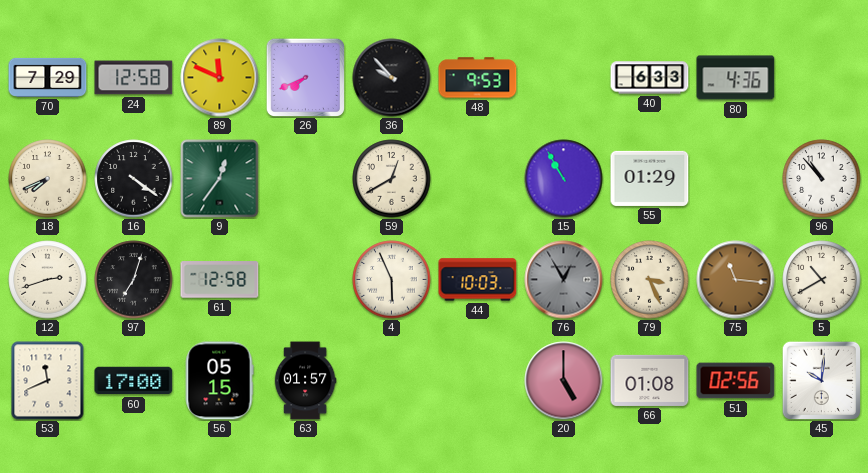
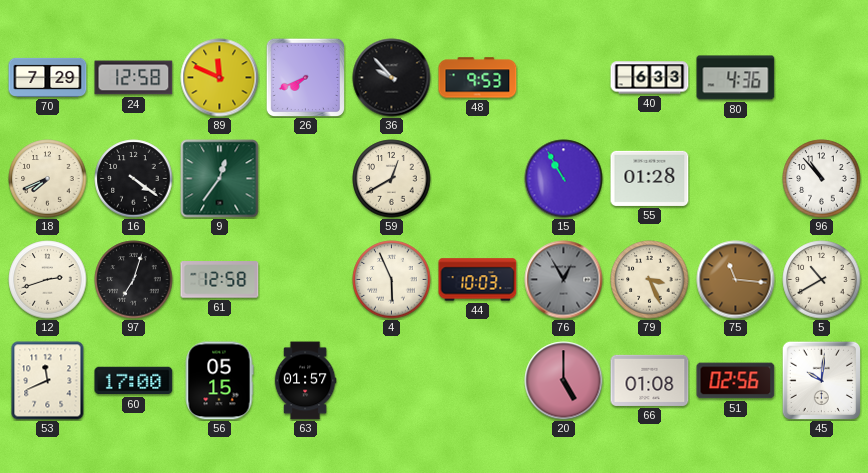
55: 01:29 -> 01:28 (650, 178)
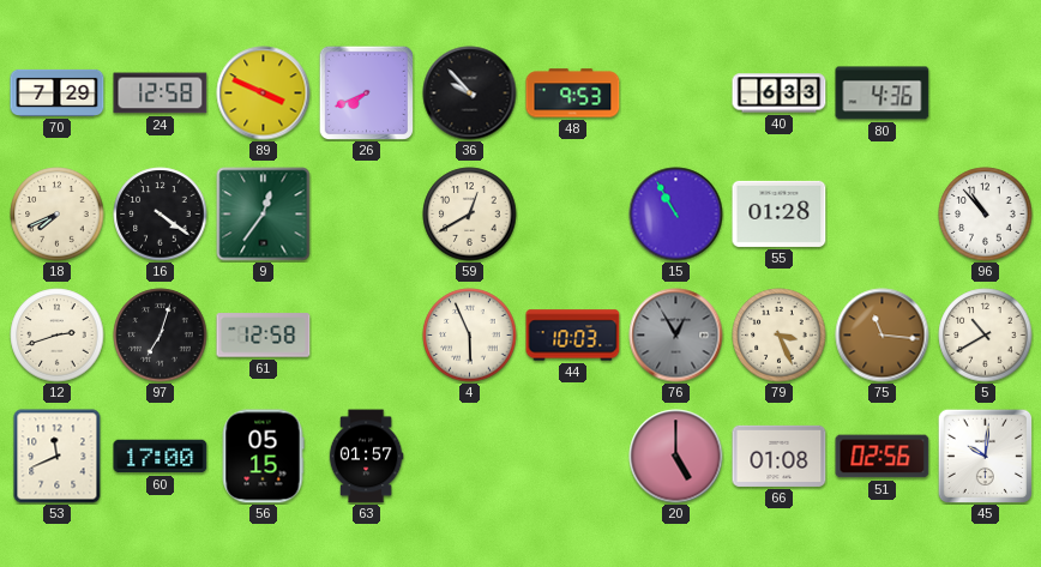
89: 11:49 -> 3:49 (264, 94)
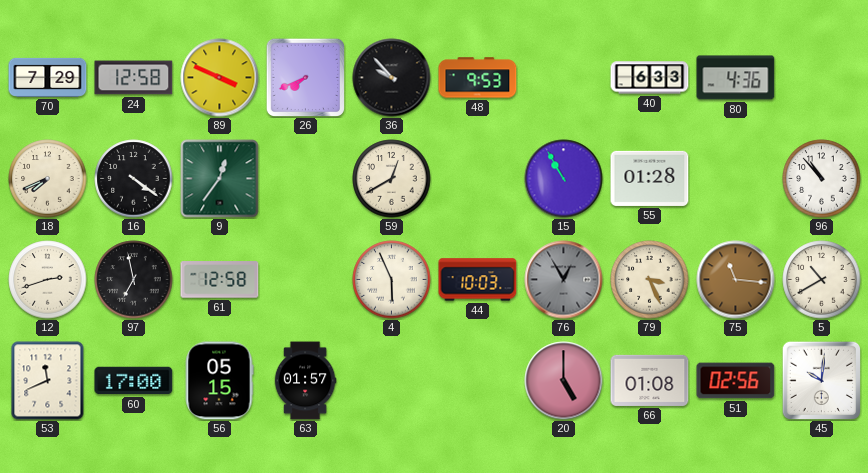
97: 7:03 -> 6:58 (134, 280)
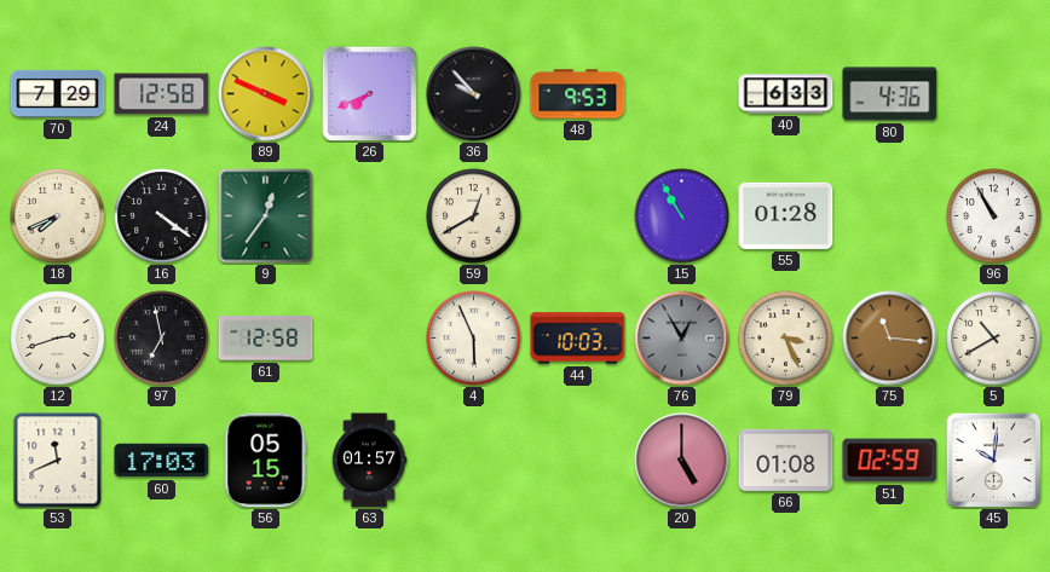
96: 10:53 -> 10:55 (994, 216)
60: 17:00 -> 17:03 (162, 461)
51: 02:56 -> 02:59 (890, 461)
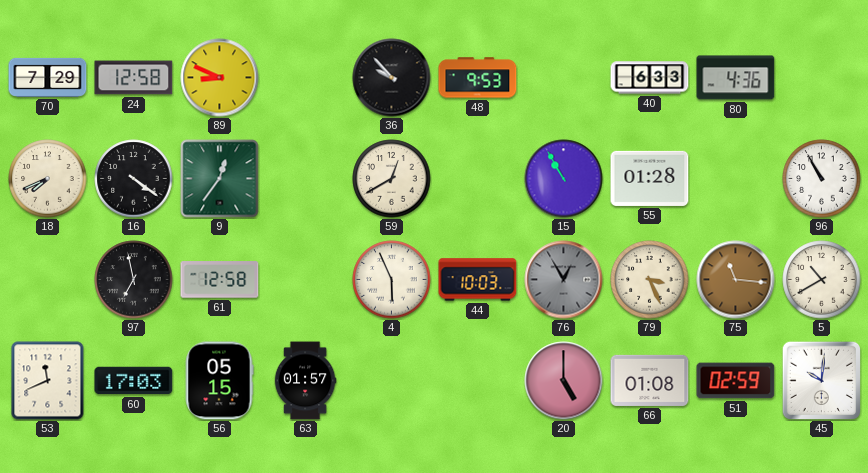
89: 3:49 -> 8:49 (220, 78)
26: 7:41 -> none (369, 93)
12: 2:42 -> none (58, 339)
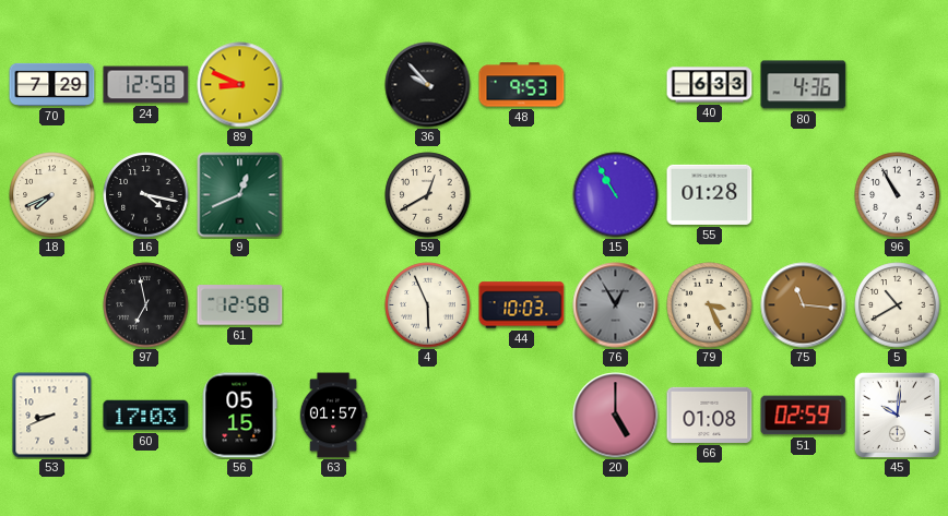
16: 4:21 -> 4:17 (146, 195)
9: 12:36 -> 12:41 (240, 195)
53: 11:41 -> 8:41 (52, 416)
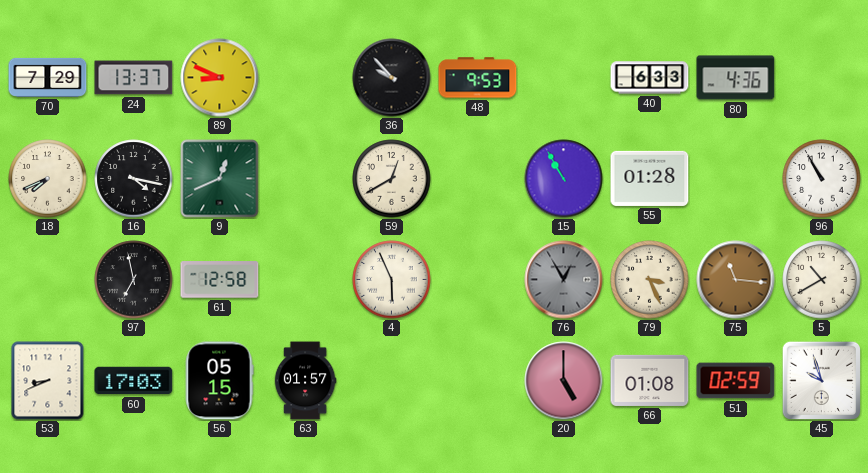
24: 12:58 -> 13:37 (134, 78)
44: 10:03 -> none (522, 305)
45: 10:01 -> 9:57 (821, 380)
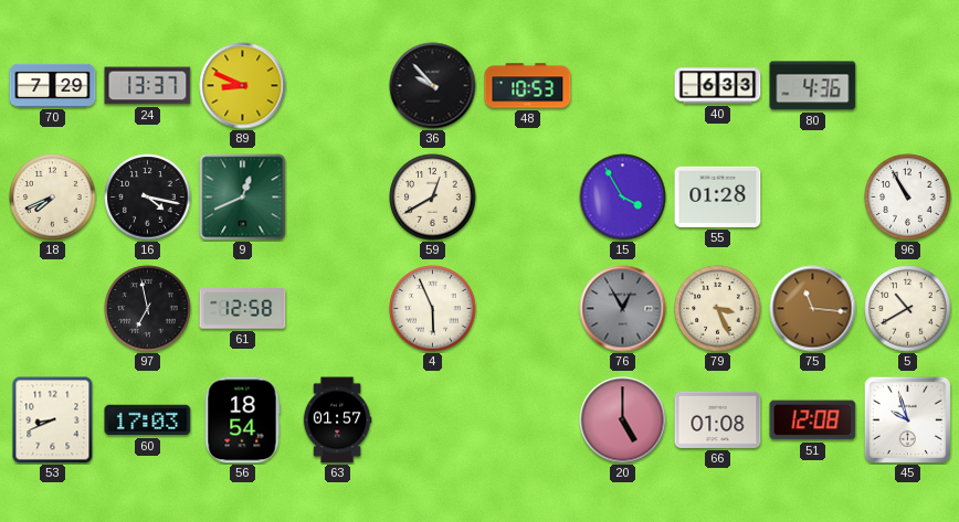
48: 9:53 -> 10:53 (528, 86)
15: 10:55 -> 3:55 (623, 198)
56: 05:15 -> 18:54 (242, 420)
51: 02:59 -> 12:08 (813, 420)
